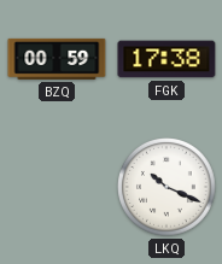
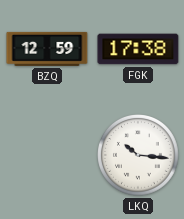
BZQ: 00:59 -> 12:59 (47, 49)
LKQ: 10:19 -> 10:16 (139, 156)
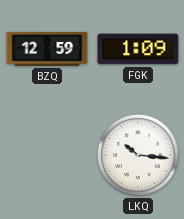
FGK: 17:38 -> 1:09 (138, 49)
